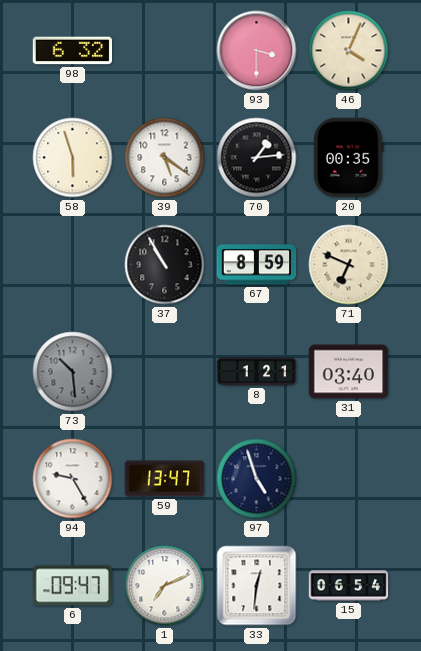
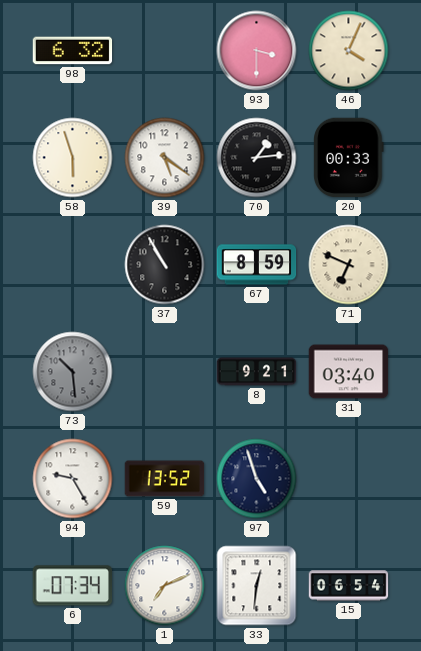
20: 00:35 -> 00:33 (349, 158)
8: 1:21 -> 9:21 (257, 372)
59: 13:47 -> 13:52 (165, 479)
6: 09:47 -> 07:34 (72, 586)
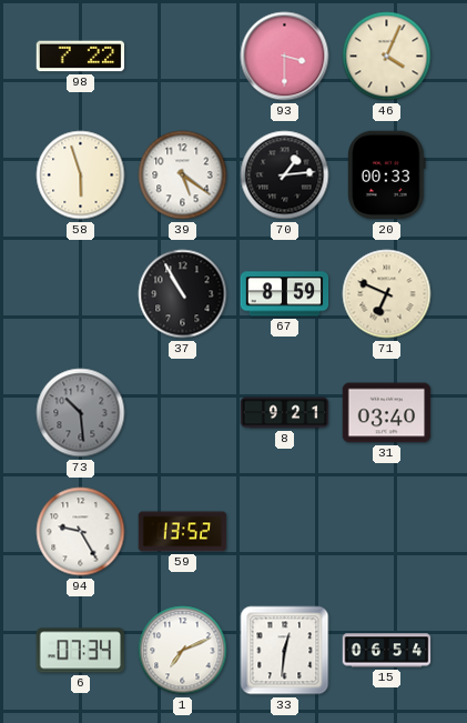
98: 6:32 -> 7:22 (81, 57)
97: 4:57 -> none (257, 479)
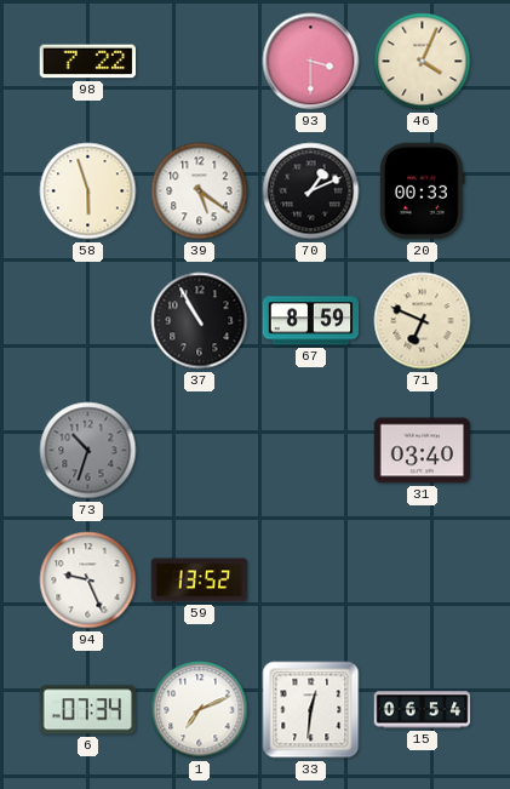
70: 1:14 -> 1:11 (311, 191)
73: 10:29 -> 10:33 (88, 451)
8: 9:21 -> none (285, 413)
94: 9:25 -> 9:26 (88, 581)
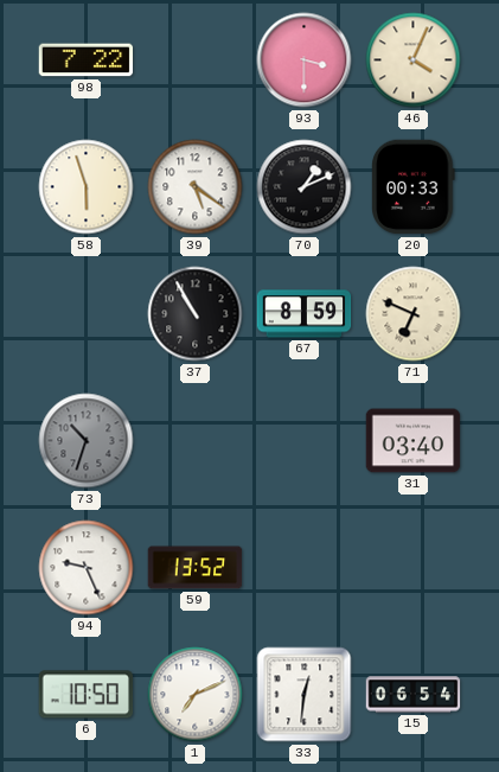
6: 07:34 -> 10:50 (85, 695)
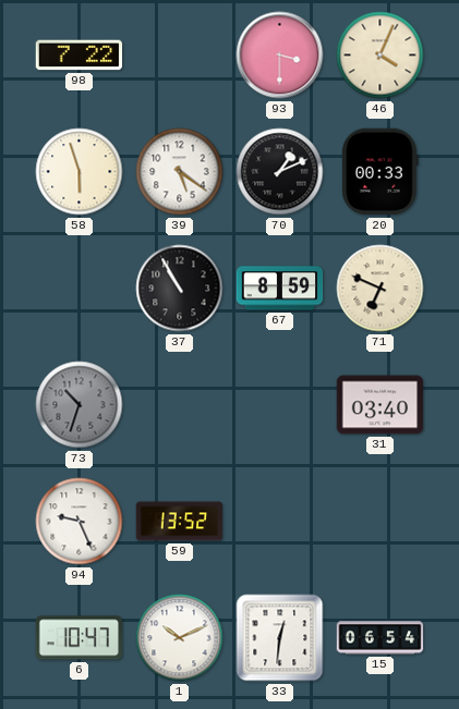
6: 10:50 -> 10:47 (78, 638)
1: 7:11 -> 10:11 (180, 638)
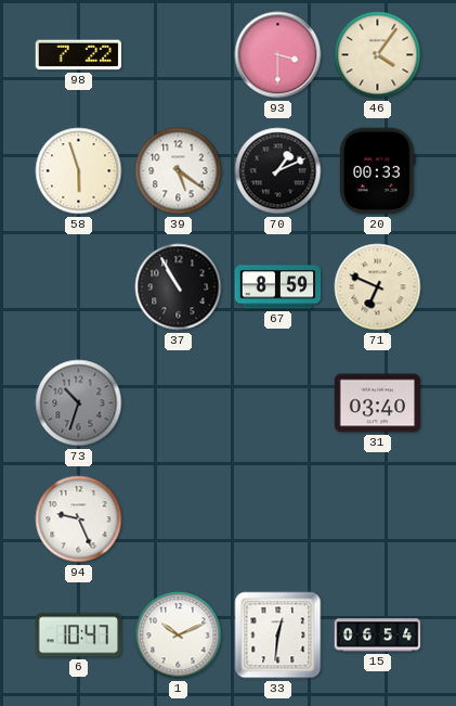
46: 4:04 -> 4:06 (378, 55)
59: 13:52 -> none (180, 522)
